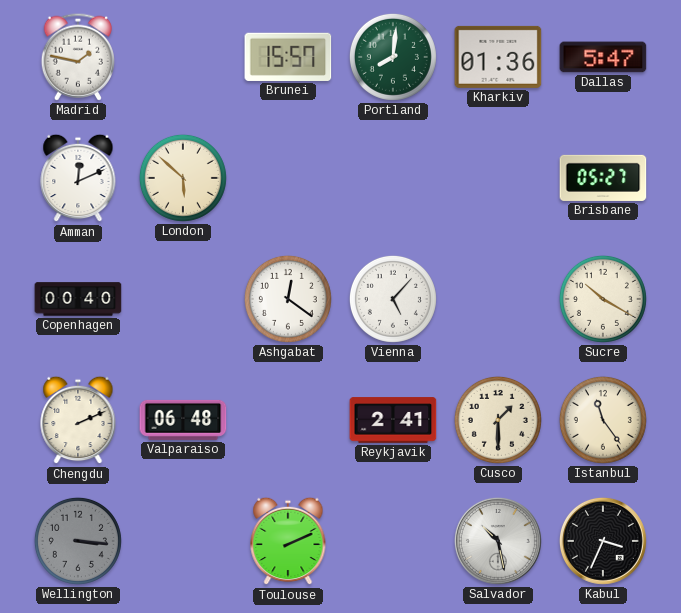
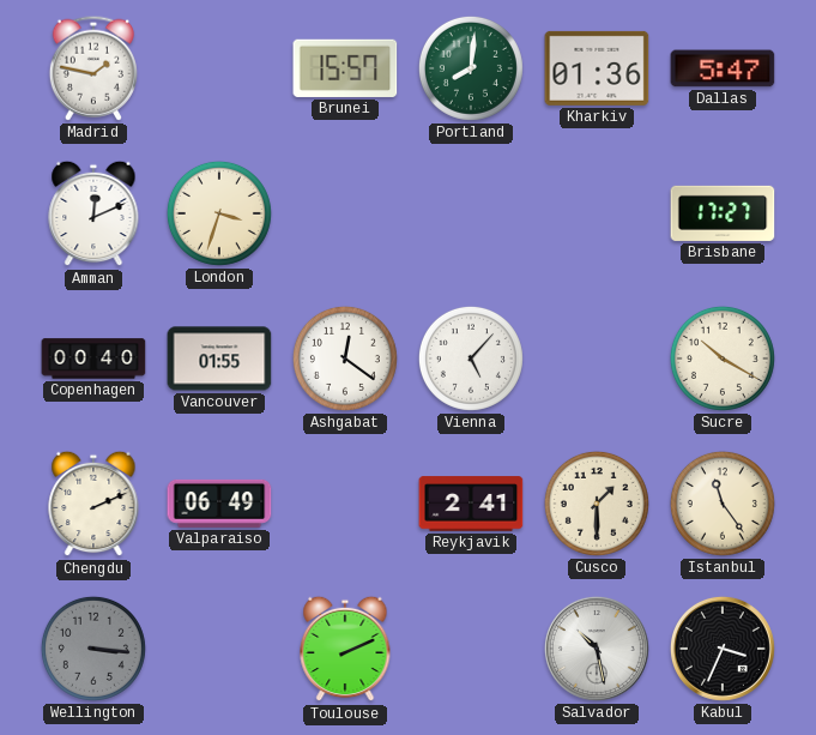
London: 5:52 -> 3:33 (219, 213)
Brisbane: 05:27 -> 17:27 (723, 213)
Vancouver: none -> 01:55 (219, 359)
Valparaiso: 06:48 -> 06:49 (219, 504)
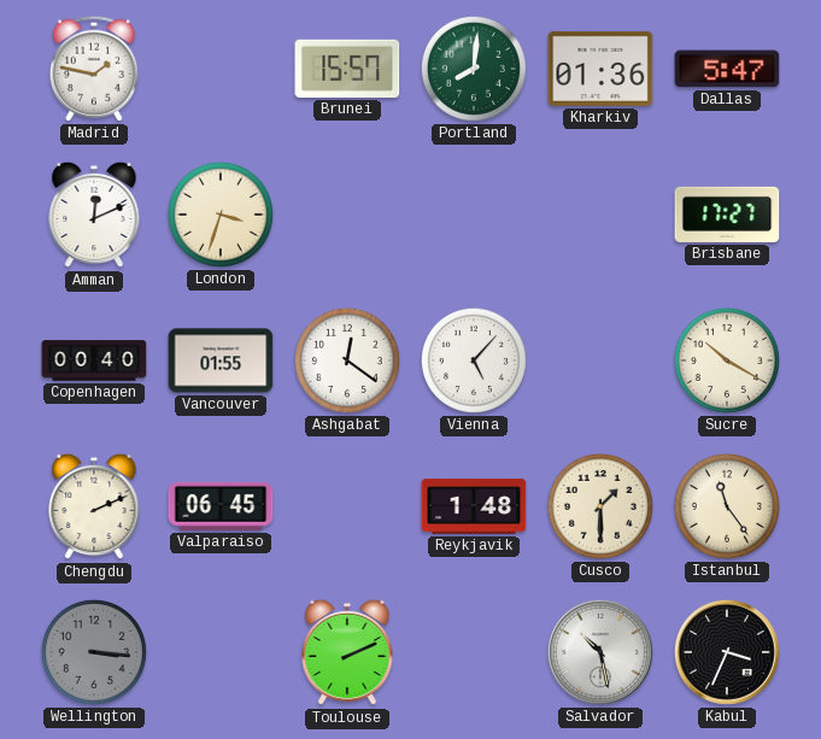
Valparaiso: 06:49 -> 06:45 (221, 506)
Reykjavik: 2:41 -> 1:48 (474, 506)
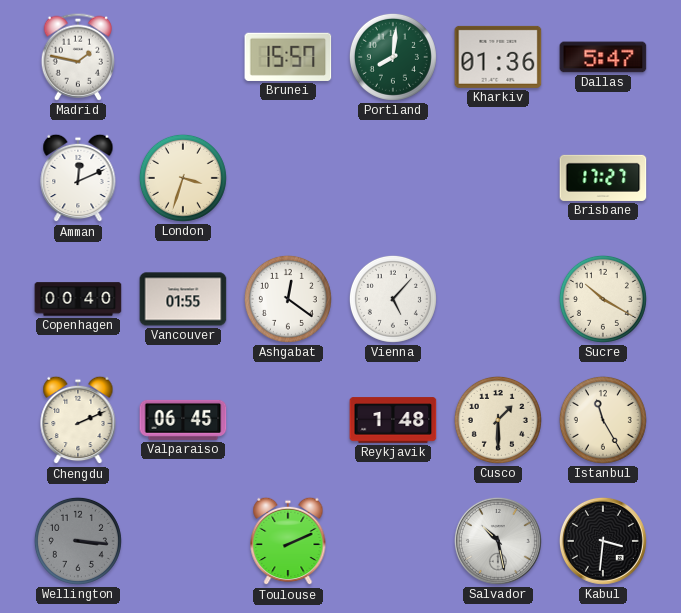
Istanbul: 11:24 -> 11:25 (603, 420)
Kabul: 3:34 -> 3:31 (603, 541)
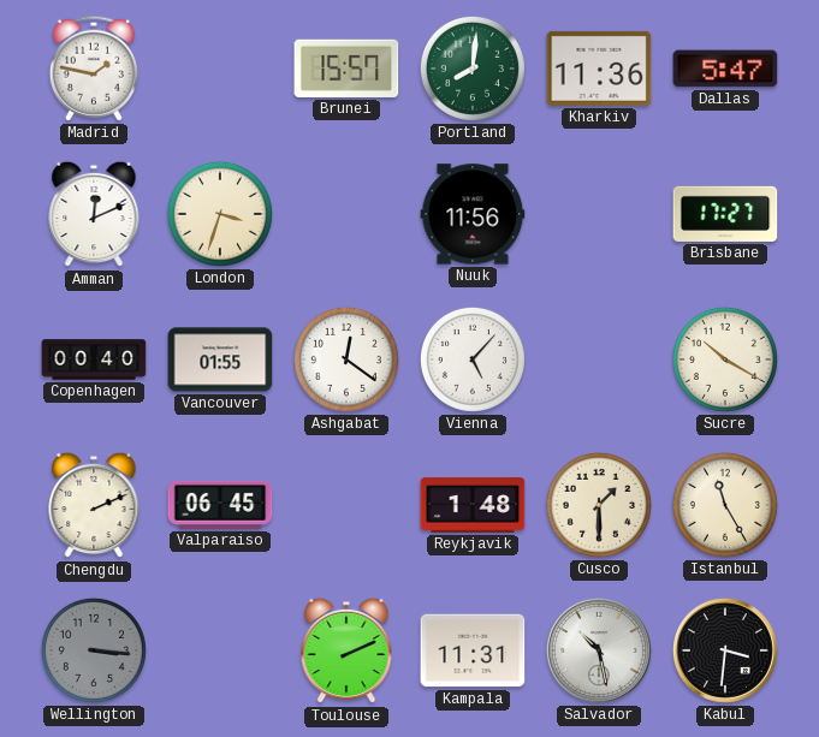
Kharkiv: 01:36 -> 11:36 (599, 69)
Nuuk: none -> 11:56 (473, 214)
Kampala: none -> 11:31 (473, 650)
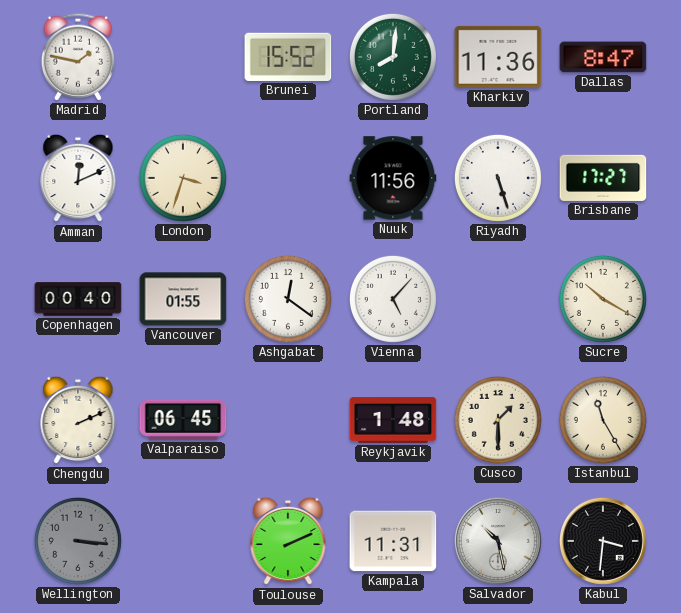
Brunei: 15:57 -> 15:52 (288, 57)
Dallas: 5:47 -> 8:47 (603, 57)
Riyadh: none -> 5:27 (498, 178)
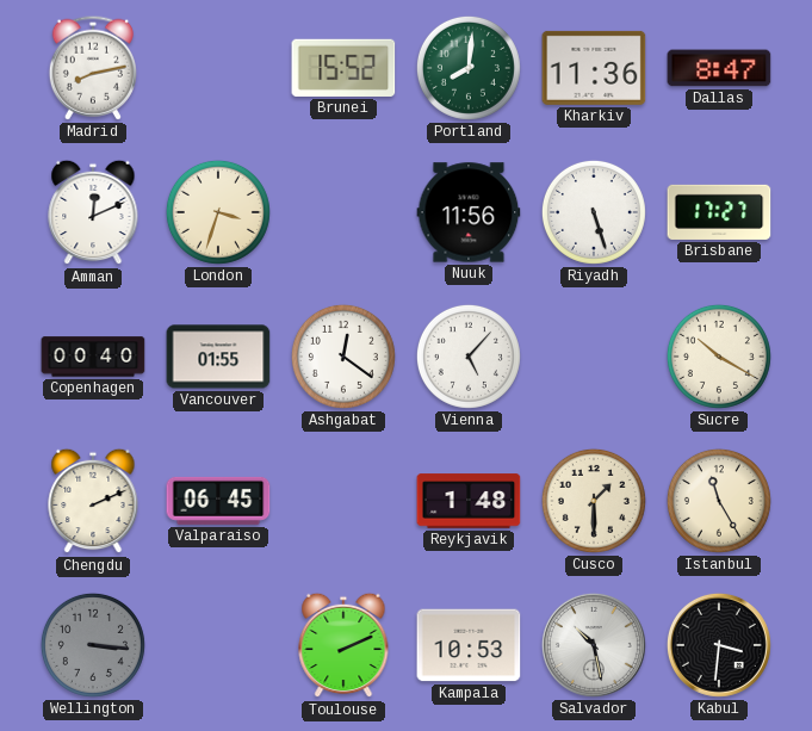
Madrid: 1:47 -> 8:13 (93, 68)
Kampala: 11:31 -> 10:53 (469, 645)
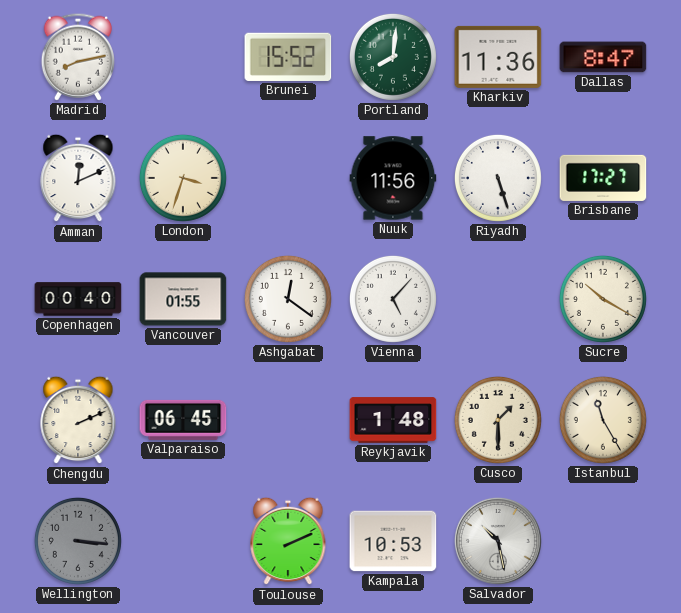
Kabul: 3:31 -> none (719, 645)
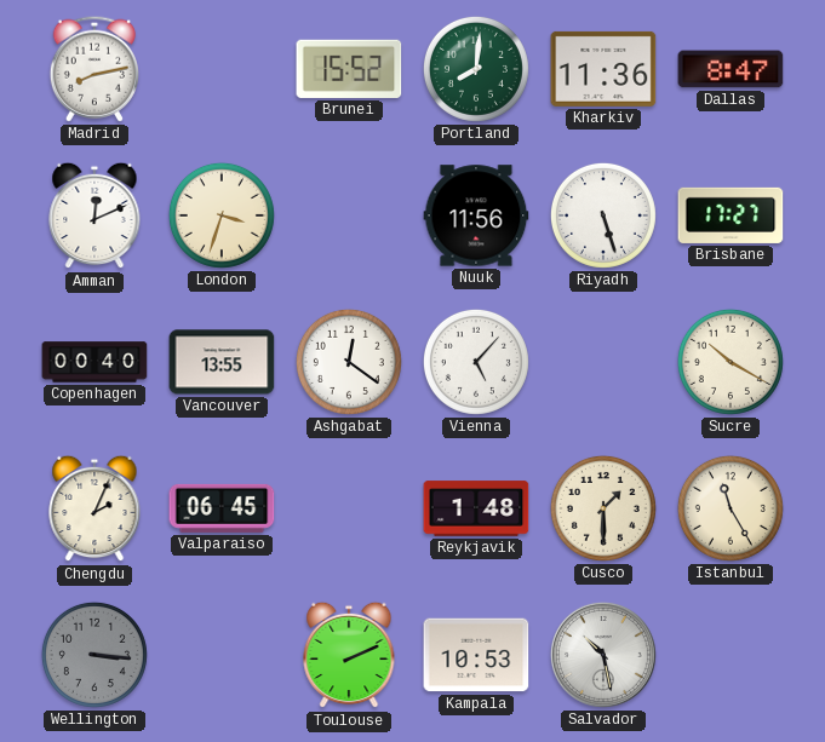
Vancouver: 01:55 -> 13:55 (222, 362)
Chengdu: 2:11 -> 2:04 (94, 508)
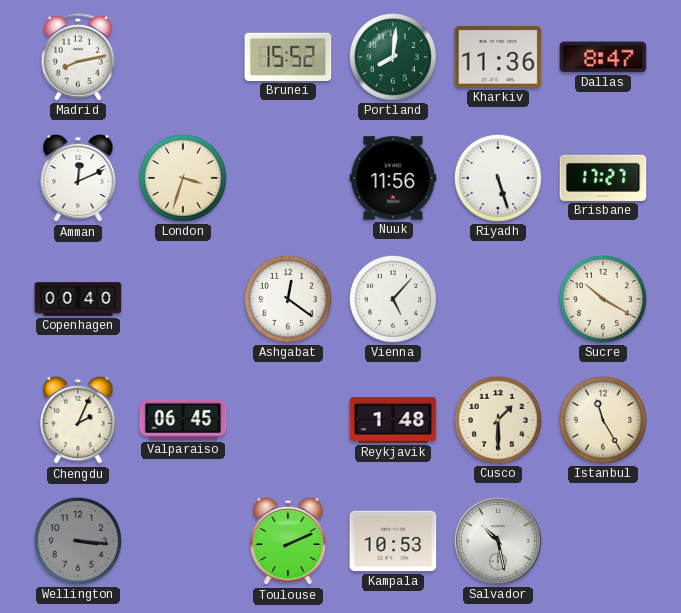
Vancouver: 13:55 -> none (222, 362)
